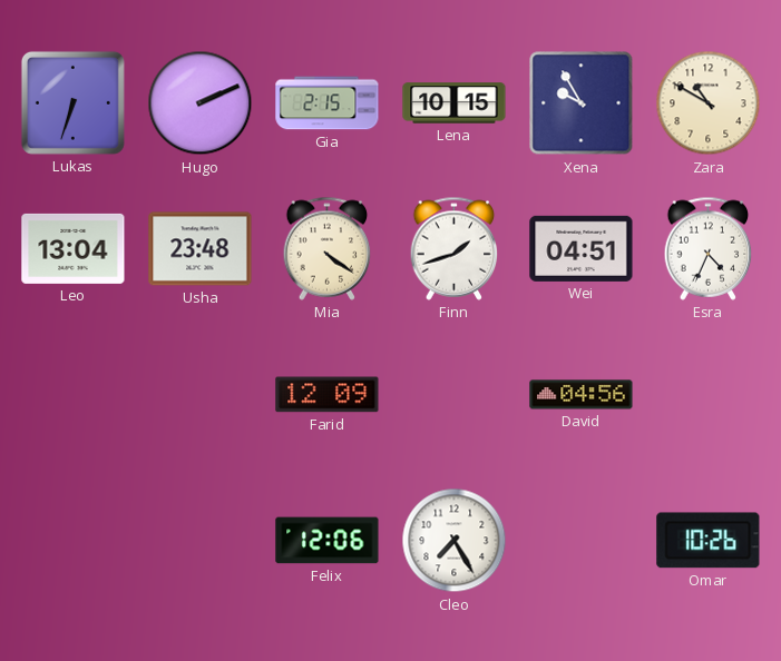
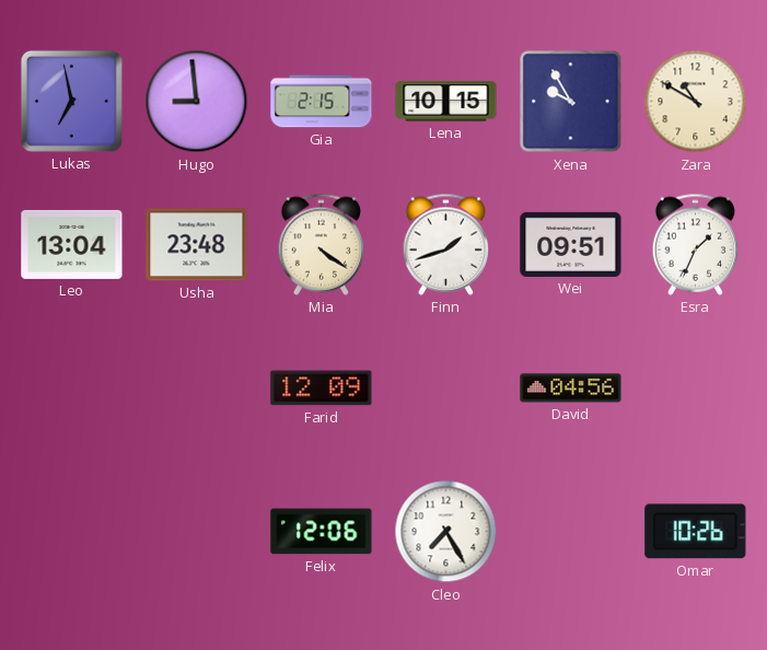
Lukas: 6:33 -> 6:58 (71, 101)
Hugo: 2:11 -> 8:59 (197, 102)
Wei: 04:51 -> 09:51 (571, 244)
Esra: 4:34 -> 1:34 (696, 244)
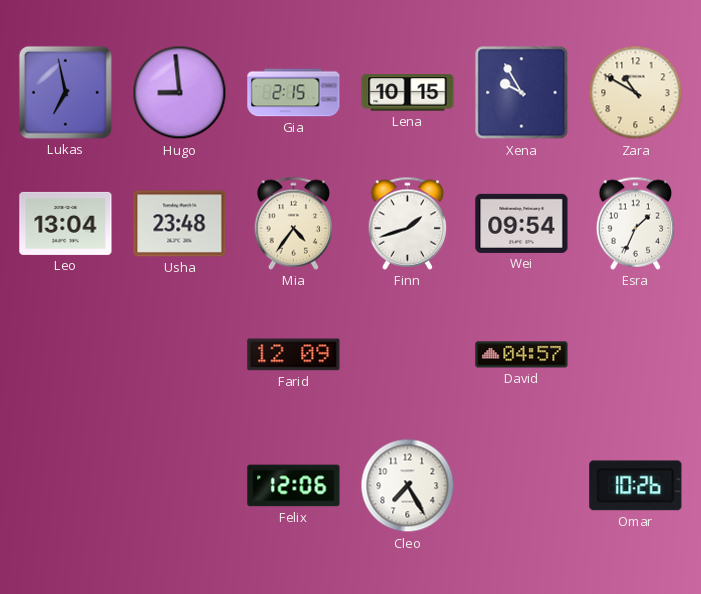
Mia: 4:21 -> 4:36 (294, 223)
Wei: 09:51 -> 09:54 (522, 223)
David: 04:56 -> 04:57 (522, 355)
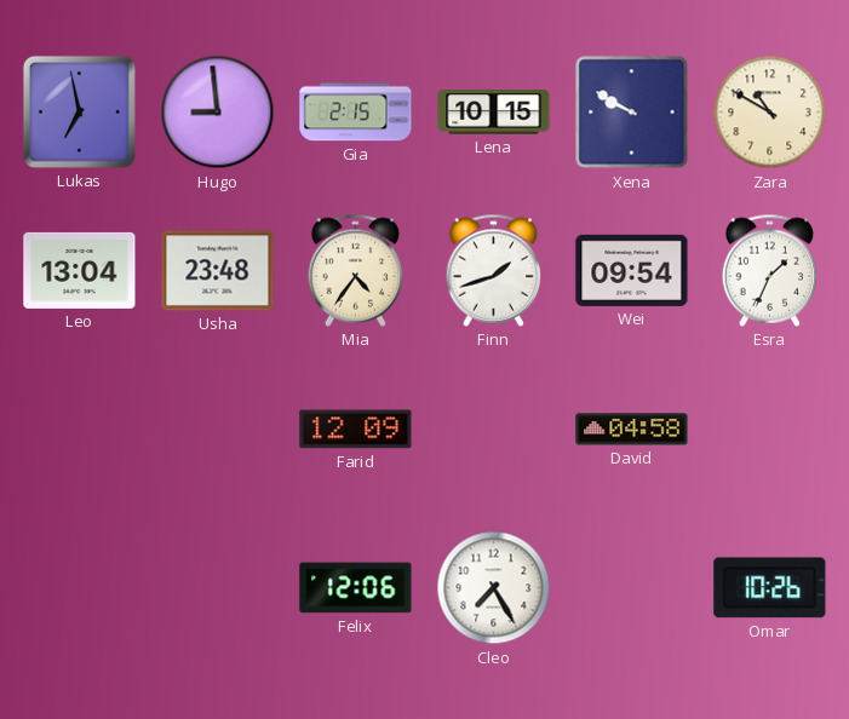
Xena: 9:55 -> 9:50 (632, 113)
David: 04:57 -> 04:58 (632, 430)
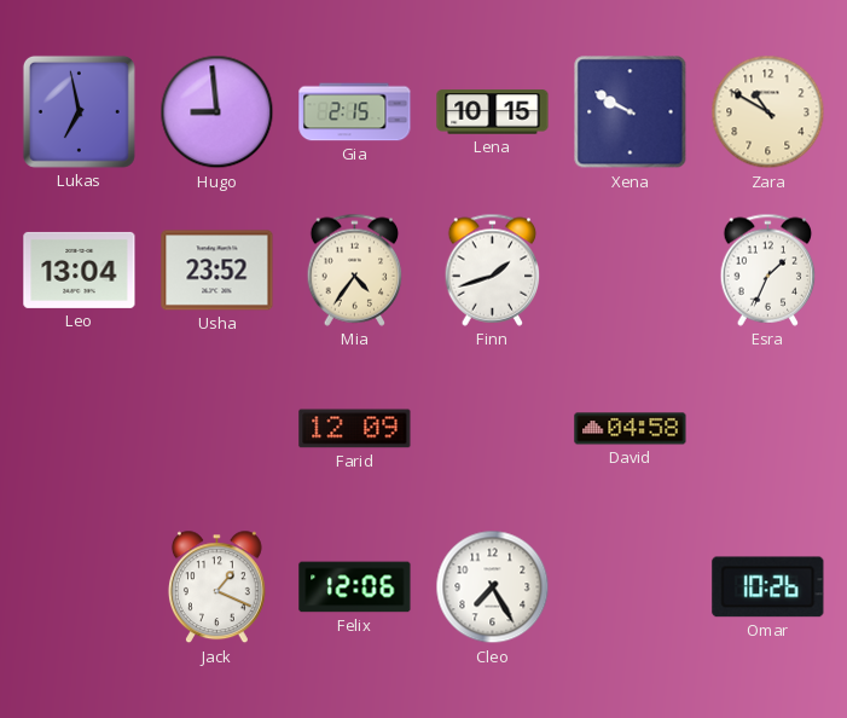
Usha: 23:48 -> 23:52 (217, 271)
Wei: 09:54 -> none (632, 270)
Jack: none -> 1:19 (216, 587)
